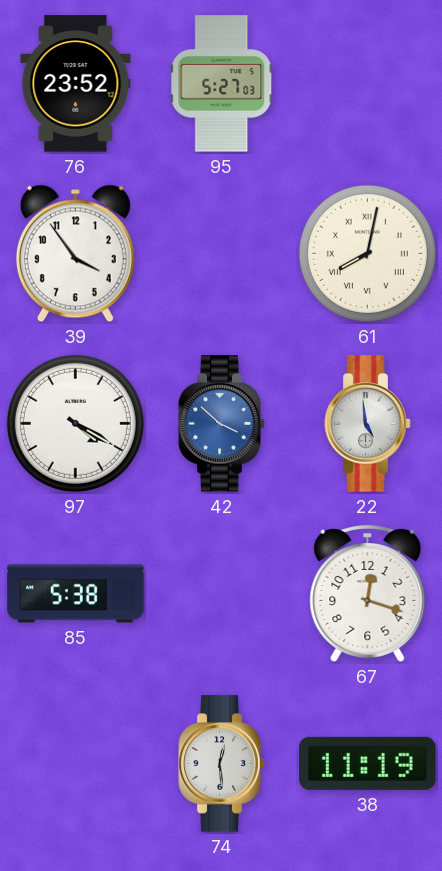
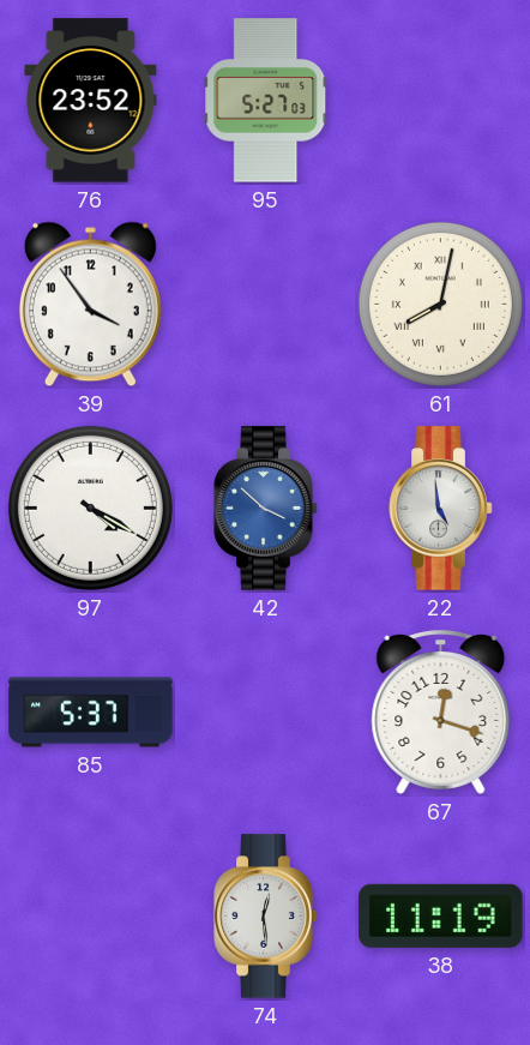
85: 5:38 -> 5:37 (91, 713)
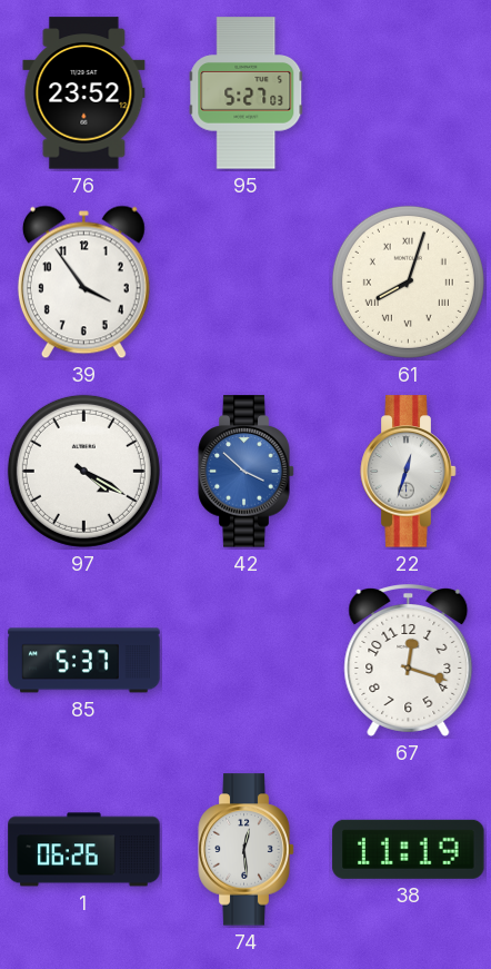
61: 8:02 -> 8:03 (408, 281)
22: 4:59 -> 12:33 (409, 472)
1: none -> 06:26 (84, 850)
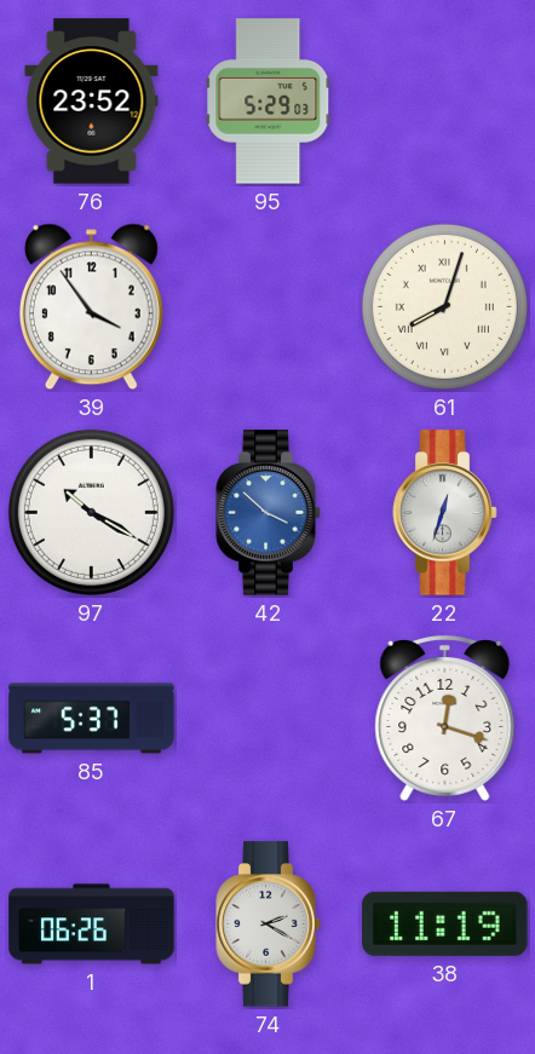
95: 5:27 -> 5:29 (269, 102)
97: 4:20 -> 10:20 (91, 512)
74: 12:29 -> 2:20 (269, 925)
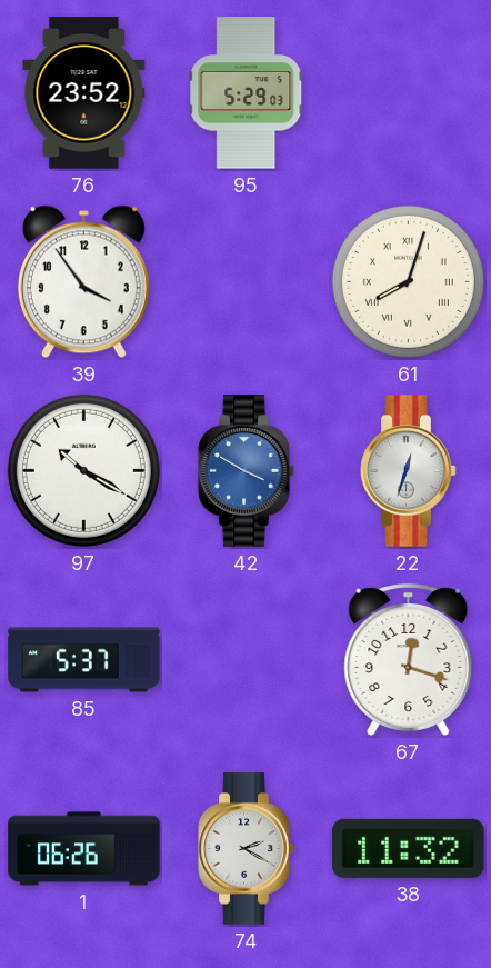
42: 3:52 -> 3:50 (247, 471)
38: 11:19 -> 11:32 (409, 848)
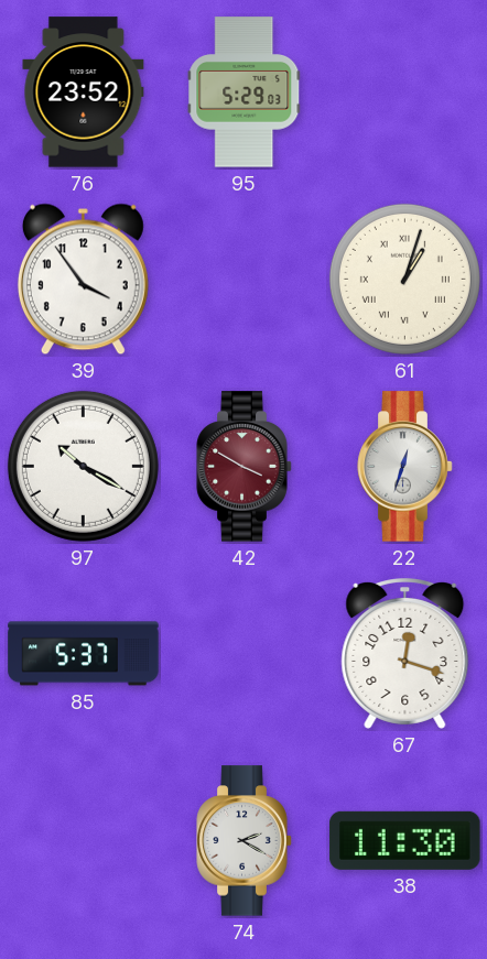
61: 8:03 -> 1:03 (404, 279)
42 dial: blue -> burgundy (245, 467)
1: 06:26 -> none (84, 849)
38: 11:32 -> 11:30 (405, 840)
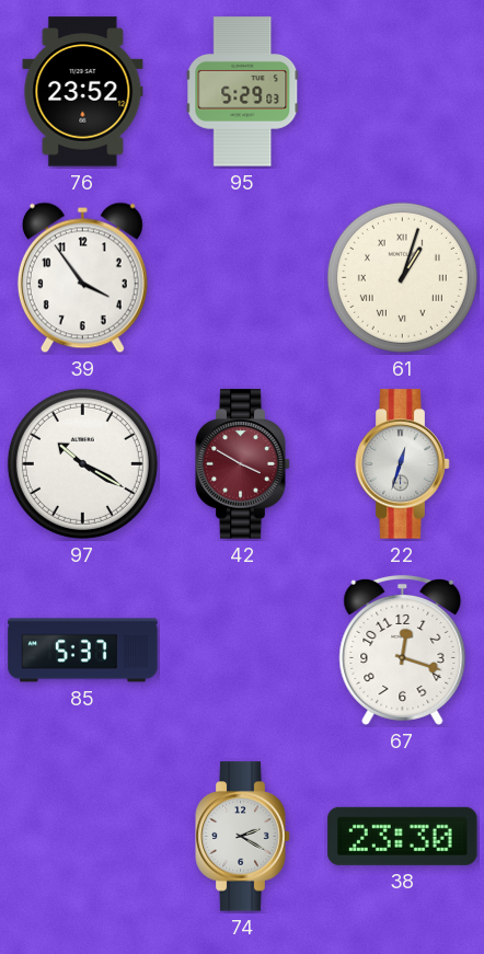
38: 11:30 -> 23:30 (403, 836)
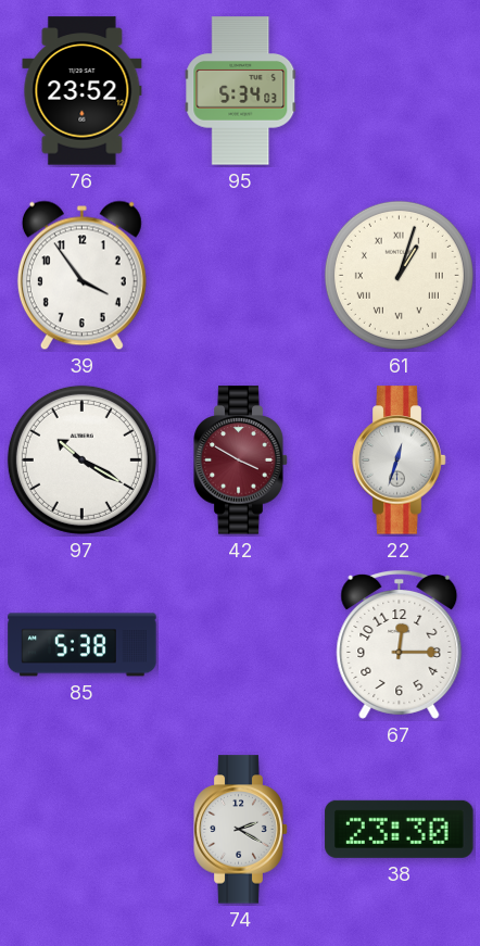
95: 5:29 -> 5:34 (241, 91)
85: 5:37 -> 5:38 (83, 645)
67: 12:18 -> 12:15 (400, 645)
